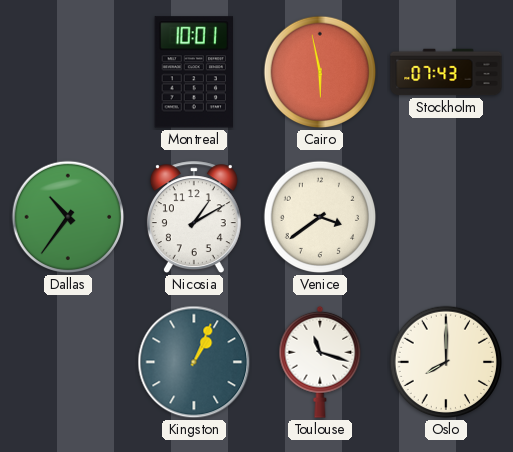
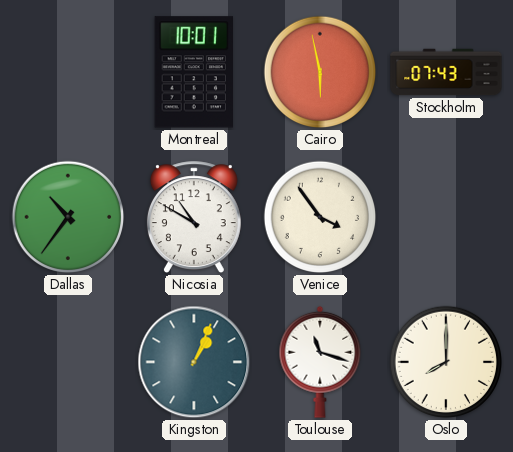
Nicosia: 1:10 -> 10:50 (194, 218)
Venice: 3:39 -> 3:54 (320, 217)
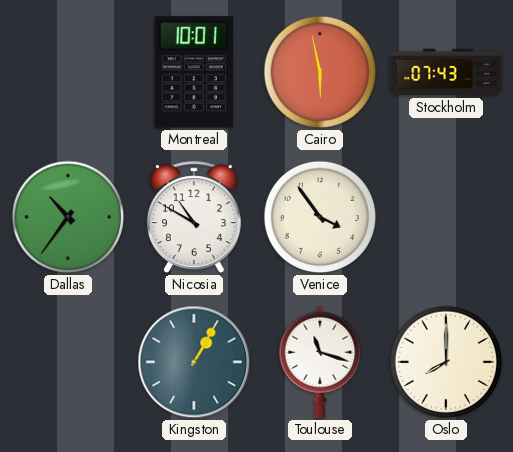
Kingston: 1:04 -> 1:05 (194, 362)
